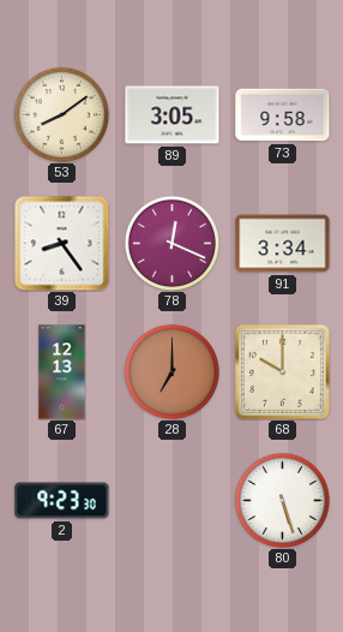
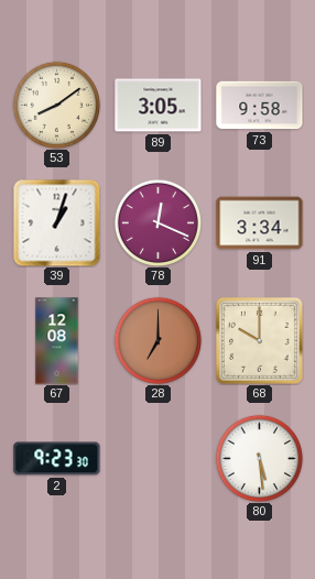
39: 8:24 -> 1:03 (56, 222)
67: 12:13 -> 12:08 (57, 341)
80: 5:27 -> 5:29 (259, 458)
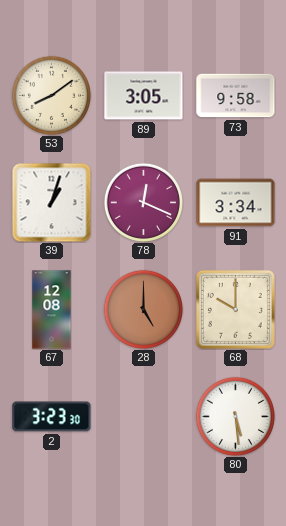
28: 7:00 -> 5:00 (143, 309)
2: 9:23 -> 3:23 (52, 417)
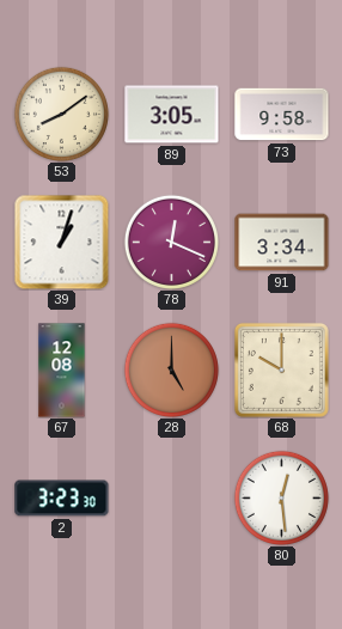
80: 5:29 -> 12:29 (281, 497)
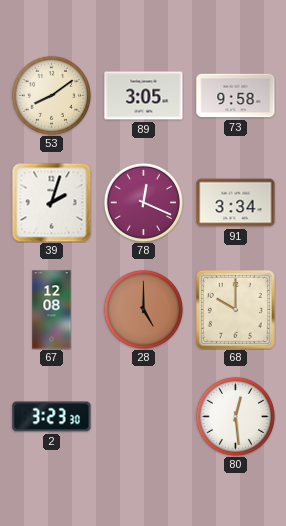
39: 1:03 -> 2:03 (51, 202)
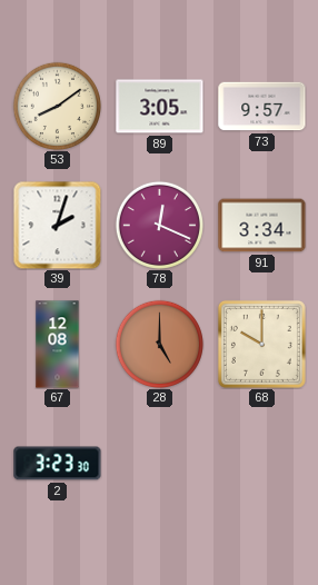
73: 9:58 -> 9:57 (262, 107)
80: 12:29 -> none (235, 416)
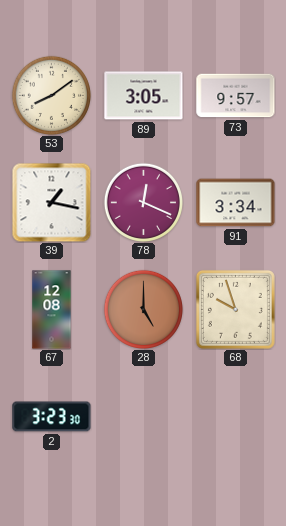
39: 2:03 -> 1:17 (51, 202)
68: 10:00 -> 9:57 (235, 309)
